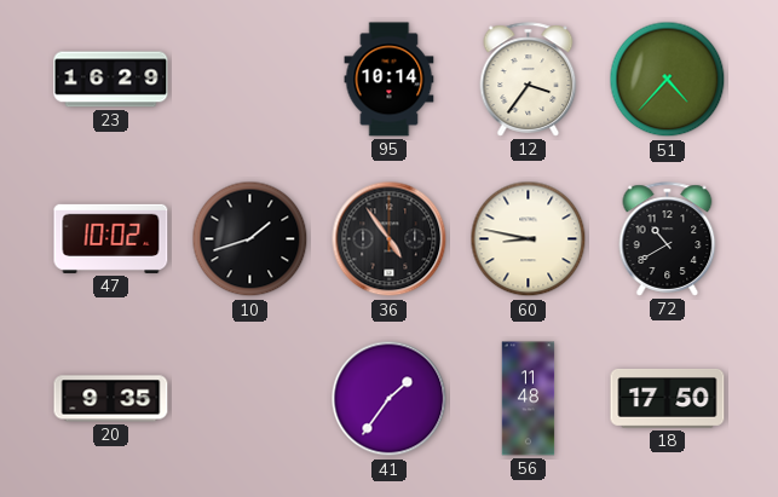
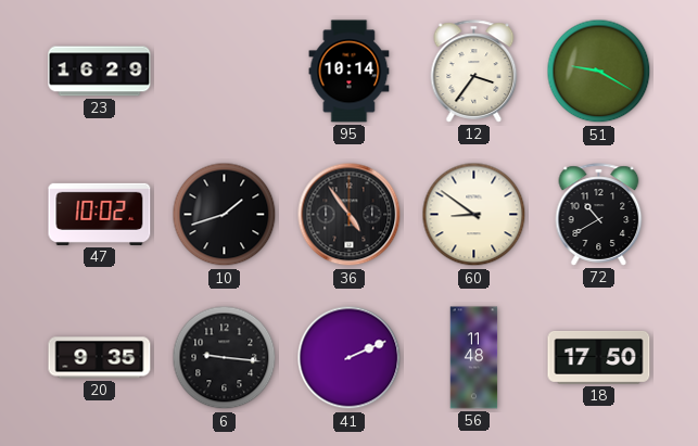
51: 4:37 -> 9:20 (599, 72)
60: 8:47 -> 8:51 (474, 215)
6: none -> 9:16 (225, 358)
41: 1:36 -> 2:11 (350, 358)
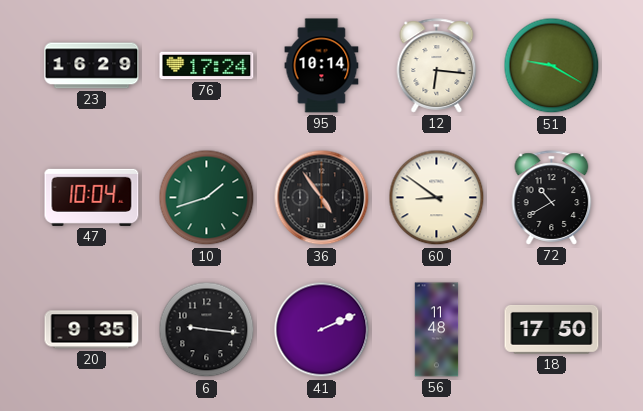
76: none -> 17:24 (207, 66)
12: 3:36 -> 6:16 (437, 66)
47: 10:02 -> 10:04 (92, 197)
10 dial: black -> green (207, 198)
